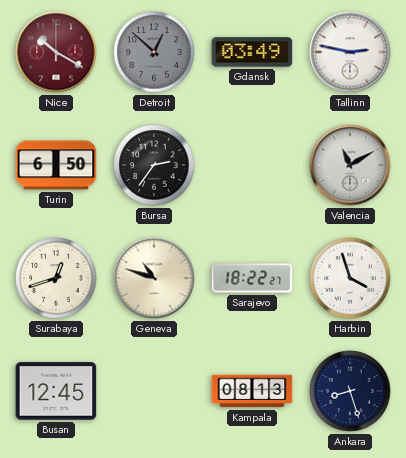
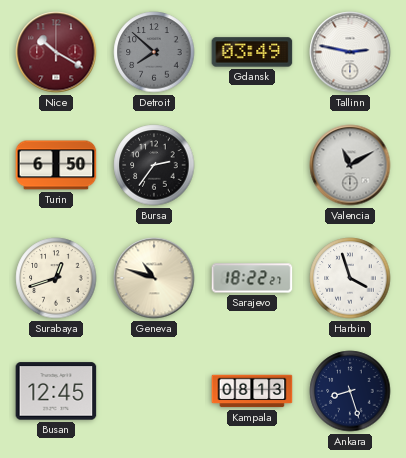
Detroit: 12:52 -> 7:52 (154, 52)
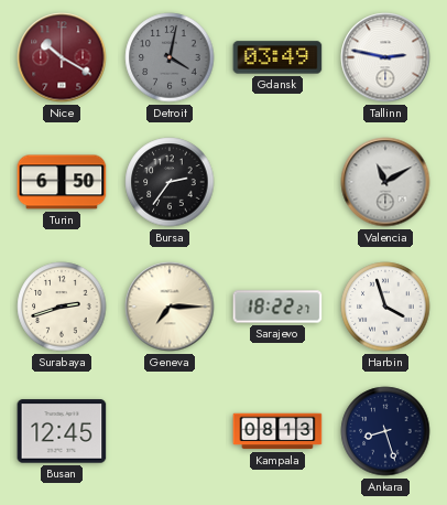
Detroit: 7:52 -> 4:02 (170, 57)
Surabaya: 12:42 -> 2:42 (62, 307)
Geneva: 10:48 -> 7:15 (170, 307)
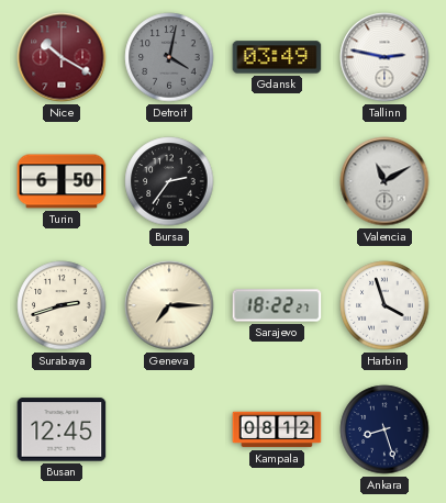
Kampala: 08:13 -> 08:12 (277, 429)
